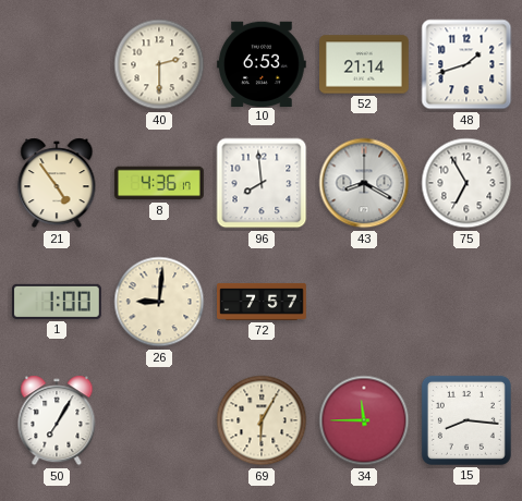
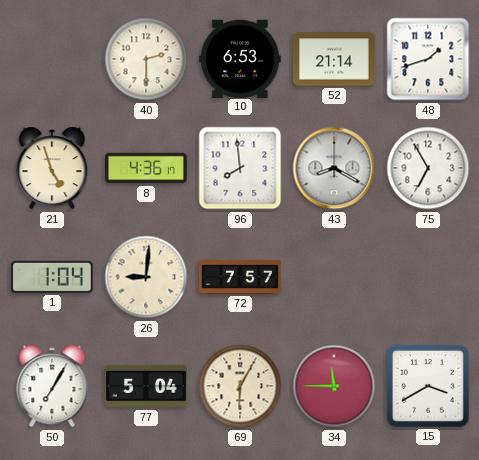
21: 4:54 -> 4:57 (52, 168)
1: 1:00 -> 1:04 (53, 277)
77: none -> 5:04 (146, 386)
15: 8:16 -> 3:40 (428, 386)
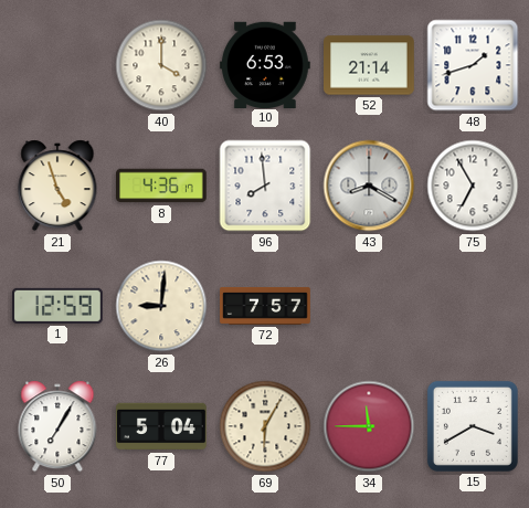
40: 2:30 -> 4:00 (161, 65)
1: 1:04 -> 12:59 (59, 306)
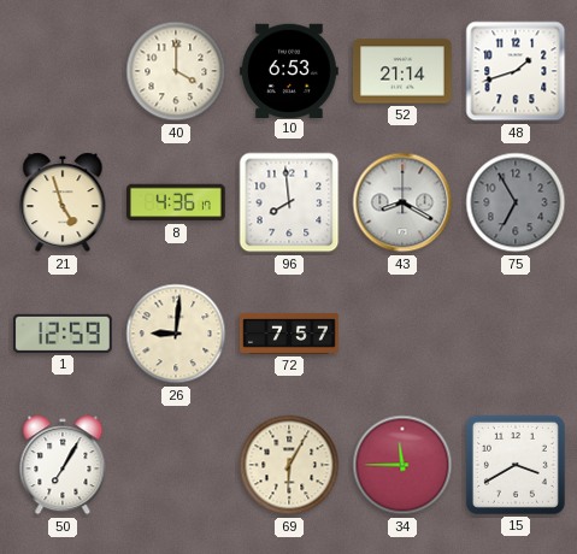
75 dial: white -> grey (516, 202)
77: 5:04 -> none (161, 426)
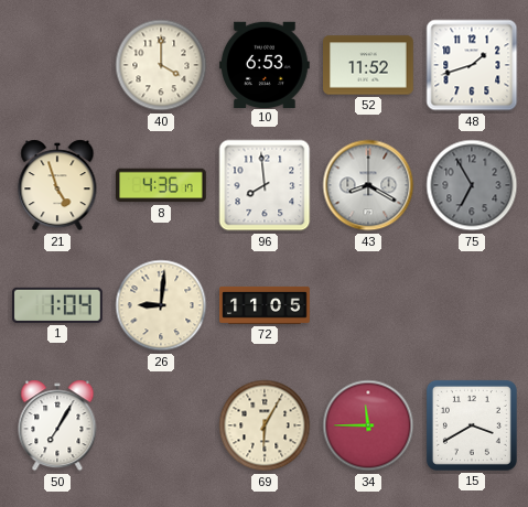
52: 21:14 -> 11:52 (369, 65)
1: 12:59 -> 1:04 (58, 305)
72: 7:57 -> 11:05 (265, 305)
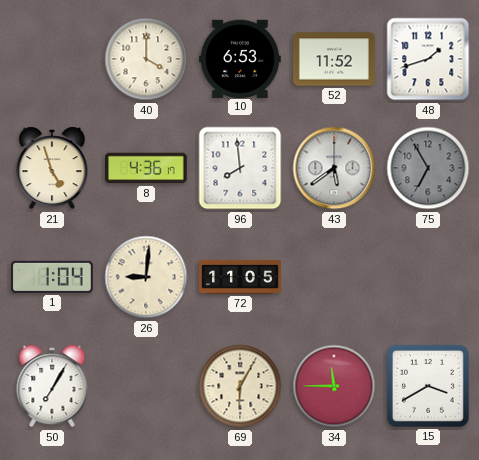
43: 8:20 -> 5:39 (334, 168)
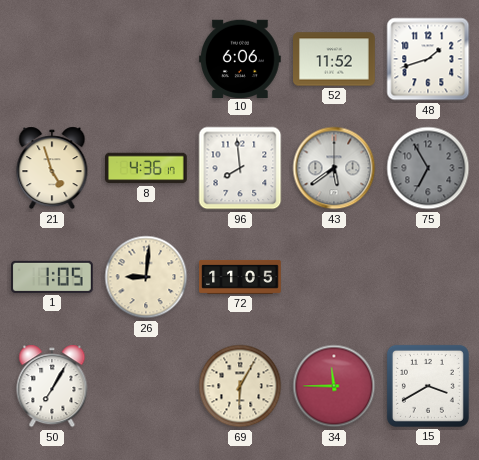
40: 4:00 -> none (146, 59)
10: 6:53 -> 6:06 (241, 58)
1: 1:04 -> 1:05 (53, 277)
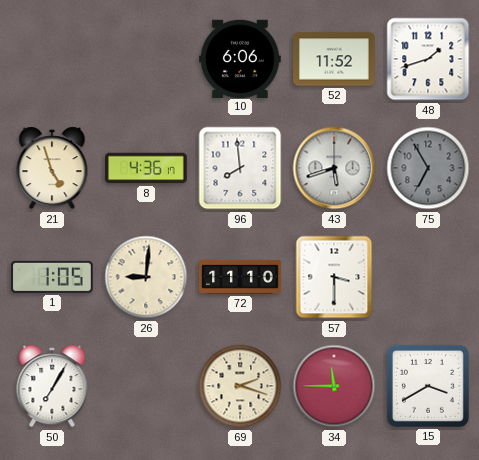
43: 5:39 -> 5:42 (334, 168)
72: 11:05 -> 11:10 (240, 277)
57: none -> 3:30 (334, 277)
69: 6:05 -> 2:18 (240, 386)
